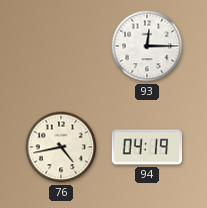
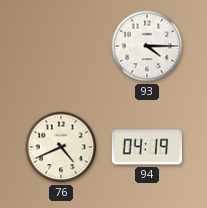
93: 12:15 -> 4:15 (147, 46)
76: 4:43 -> 4:41 (61, 147)
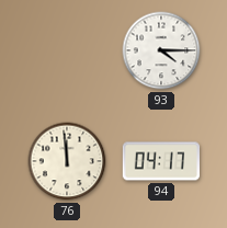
76: 4:41 -> 11:59 (67, 161)
94: 04:19 -> 04:17 (160, 161)
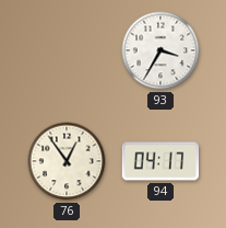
93: 4:15 -> 3:35 (160, 50)
76: 11:59 -> 12:54 (67, 161)
